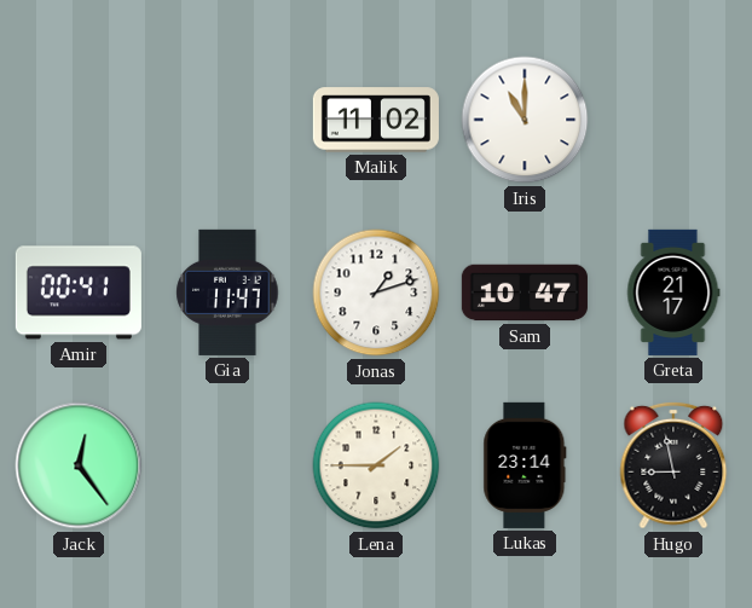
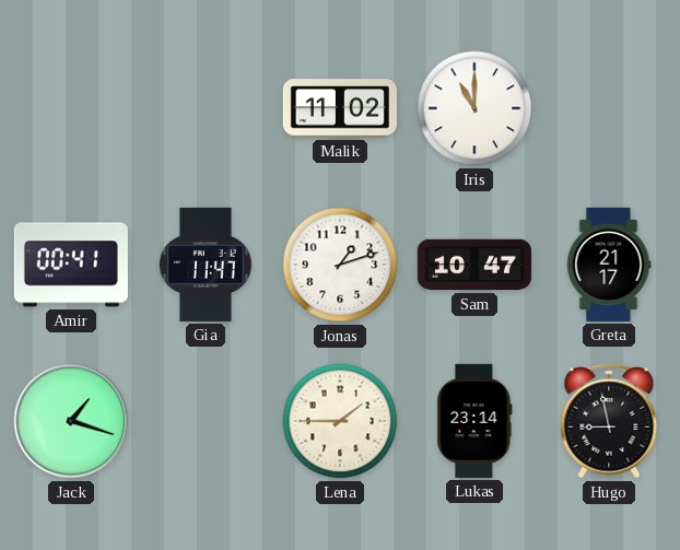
Jack: 12:24 -> 1:18 (71, 421)
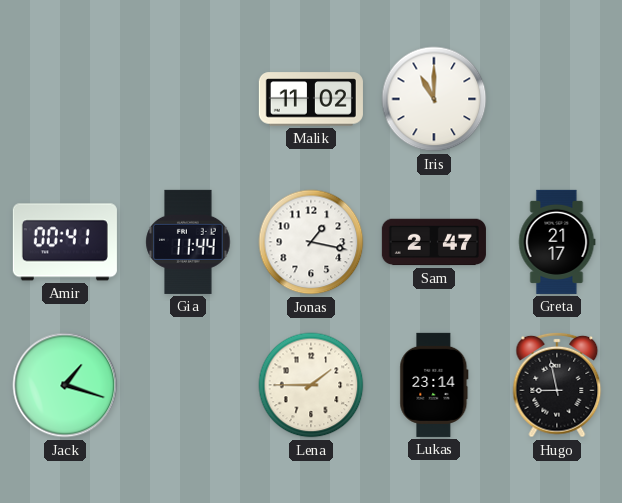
Gia: 11:47 -> 11:44 (188, 242)
Jonas: 1:12 -> 1:17 (311, 242)
Sam: 10:47 -> 2:47 (434, 242)
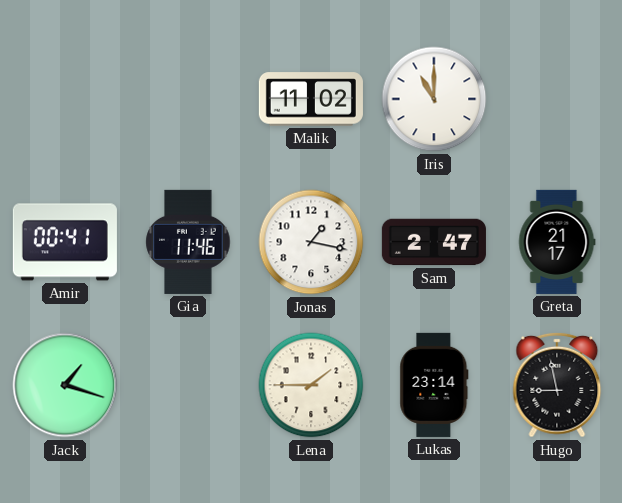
Gia: 11:44 -> 11:46 (188, 242)
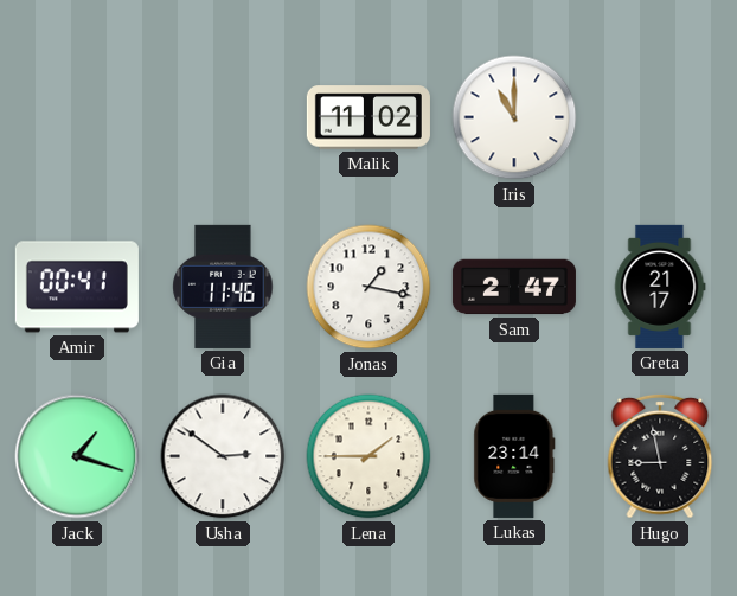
Usha: none -> 2:51 (223, 456)
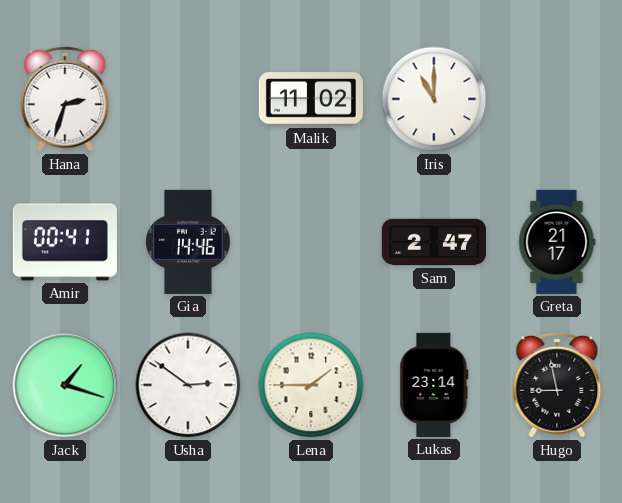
Hana: none -> 2:33 (65, 99)
Gia: 11:46 -> 14:46 (188, 242)
Jonas: 1:17 -> none (368, 287)
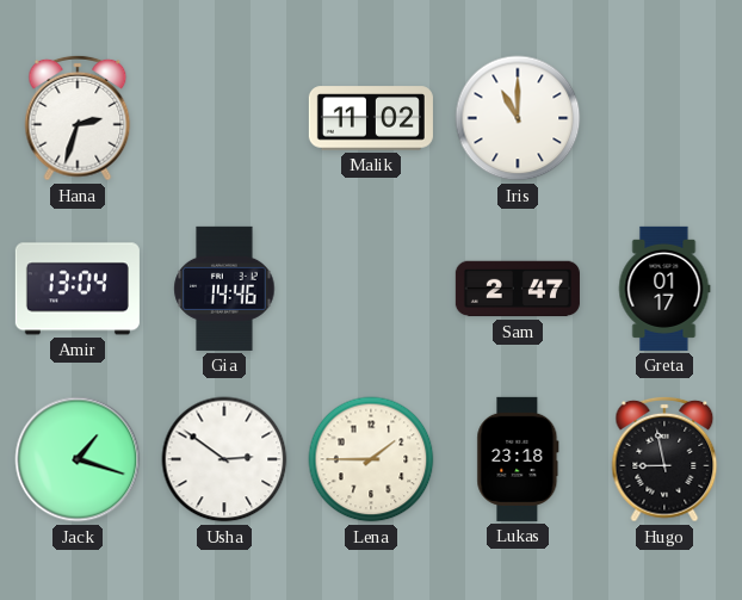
Amir: 00:41 -> 13:04 (78, 289)
Greta: 21:17 -> 01:17 (664, 289)
Lukas: 23:14 -> 23:18 (518, 459)
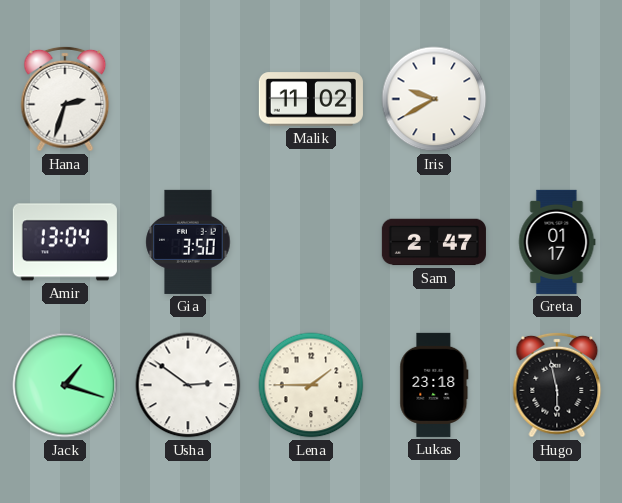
Iris: 11:00 -> 9:40 (434, 99)
Gia: 14:46 -> 3:50 (188, 242)
Hugo: 8:58 -> 5:58 (557, 385)
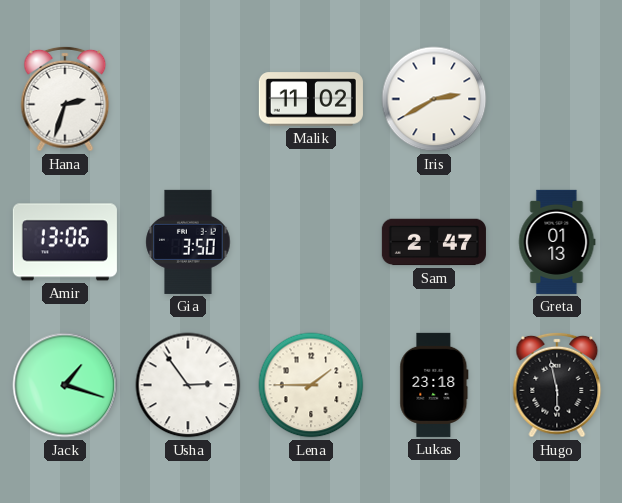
Iris: 9:40 -> 2:40 (434, 99)
Amir: 13:04 -> 13:06 (65, 242)
Greta: 01:17 -> 01:13 (557, 242)
Usha: 2:51 -> 2:54 (188, 385)
